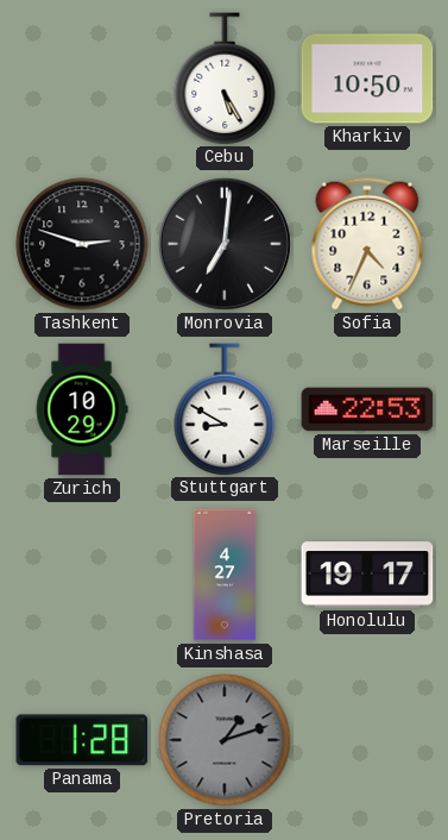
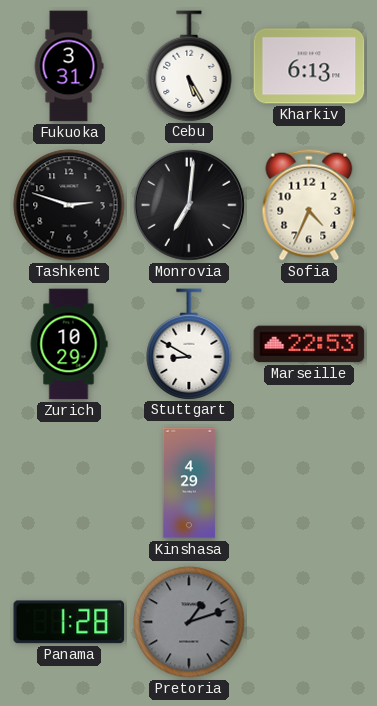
Fukuoka: none -> 3:31 (69, 66)
Kharkiv: 10:50 -> 6:13 (309, 66)
Kinshasa: 4:27 -> 4:29 (189, 483)
Honolulu: 19:17 -> none (367, 575)
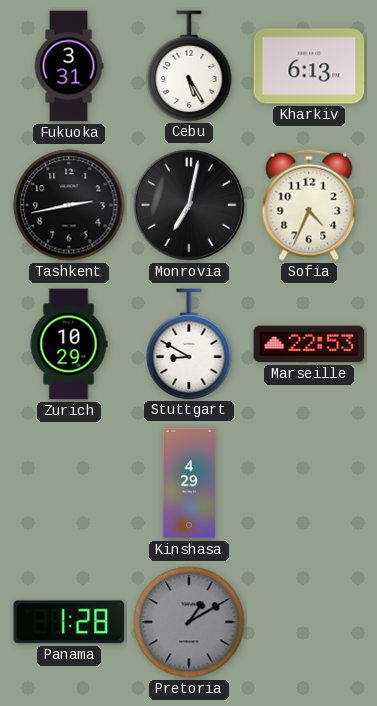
Tashkent: 2:48 -> 2:43 (69, 205)
Monrovia: 7:01 -> 7:02 (189, 205)
Pretoria: 1:12 -> 1:10 (189, 622)
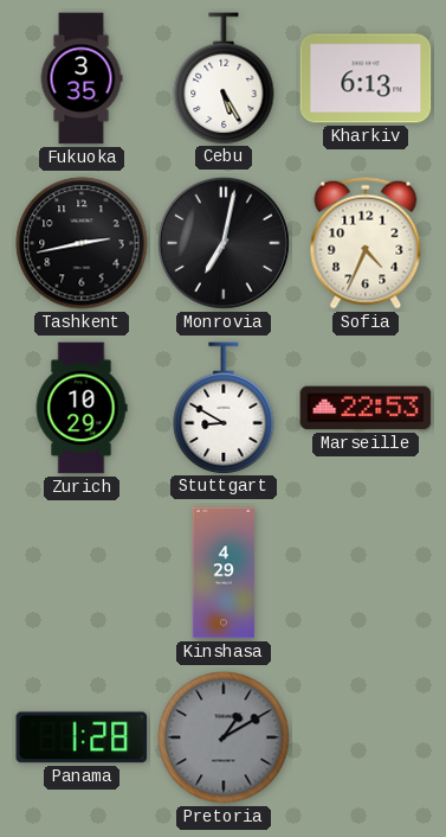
Fukuoka: 3:31 -> 3:35 (82, 78)
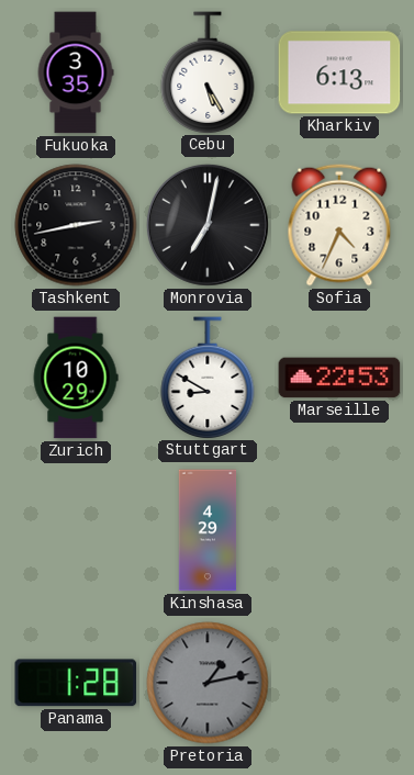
Pretoria: 1:10 -> 1:13 (208, 683)
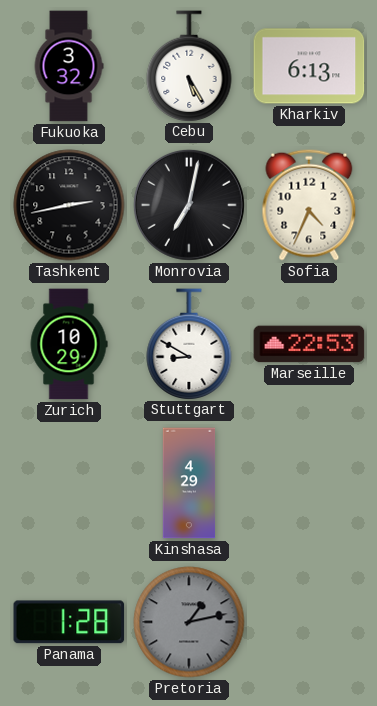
Fukuoka: 3:35 -> 3:32 (69, 66)
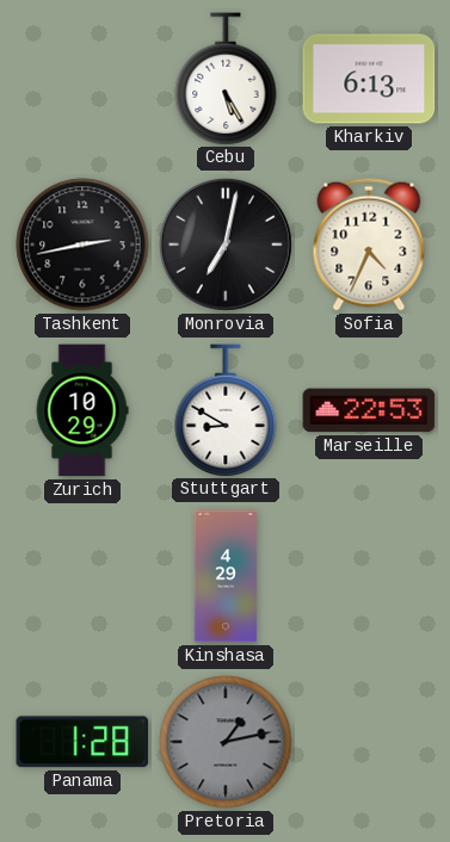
Fukuoka: 3:32 -> none (69, 66)
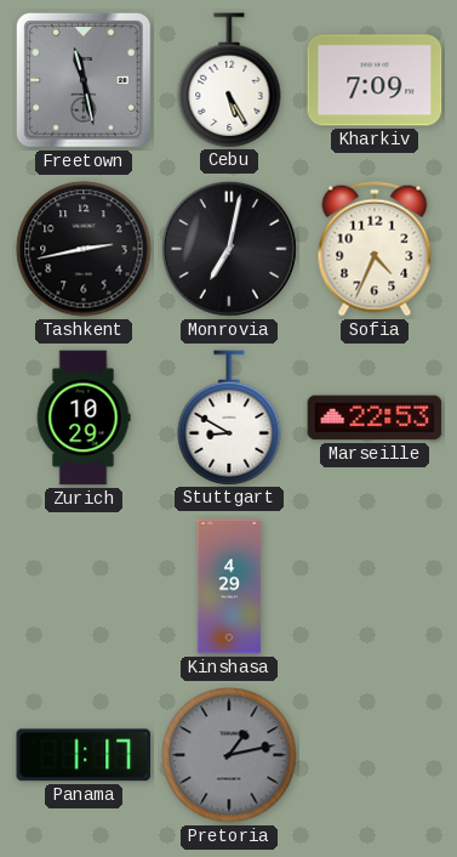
Freetown: none -> 11:28 (84, 80)
Kharkiv: 6:13 -> 7:09 (375, 80)
Panama: 1:28 -> 1:17 (84, 755)
